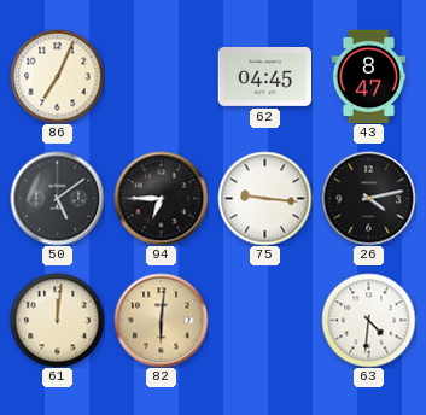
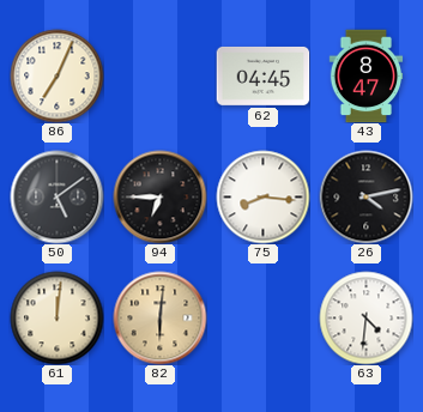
75: 9:16 -> 8:16 (262, 196)
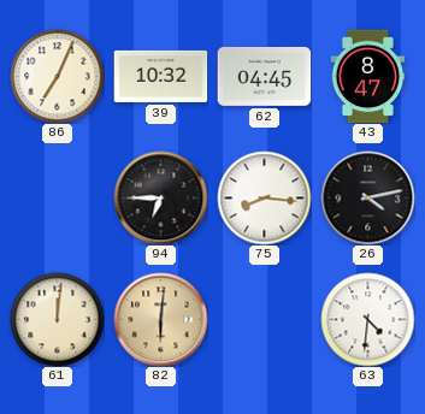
39: none -> 10:32 (160, 76)
50: 5:09 -> none (56, 196)
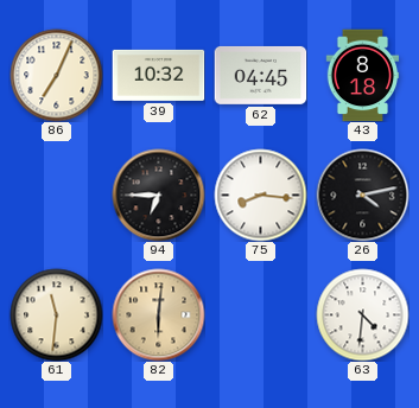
43: 8:47 -> 8:18 (363, 75)
61: 12:01 -> 11:31 (56, 314)
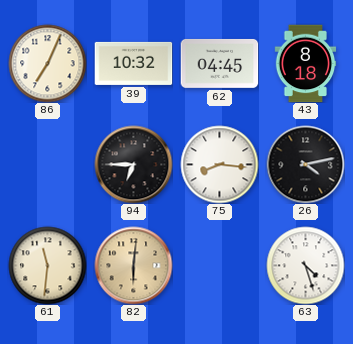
63: 4:31 -> 4:27 (305, 265)
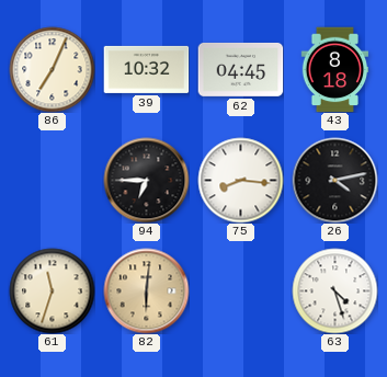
61: 11:31 -> 11:33 (52, 290)
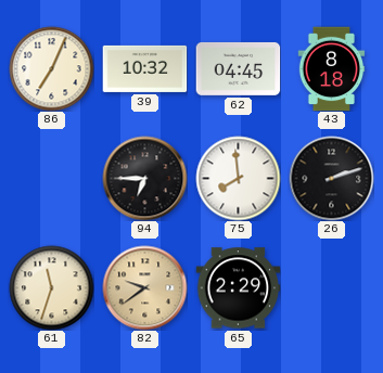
75: 8:16 -> 7:59 (238, 178)
26: 4:13 -> 2:12 (331, 178)
82: 6:01 -> 9:39 (144, 287)
65: none -> 2:29 (238, 288)
63: 4:27 -> none (334, 290)
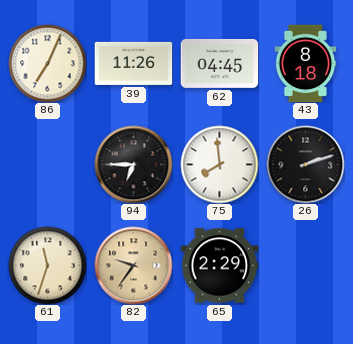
39: 10:32 -> 11:26 (133, 63)
82: 9:39 -> 9:36 (133, 265)
